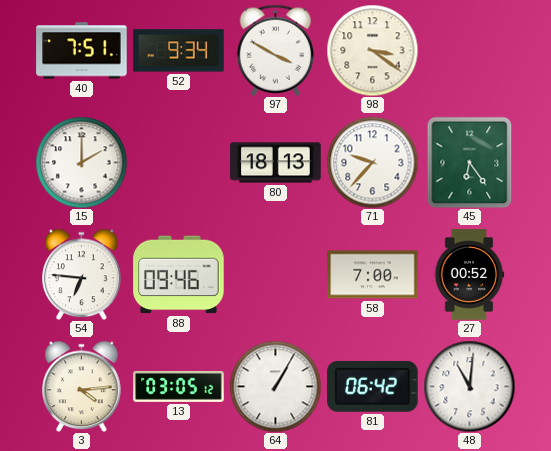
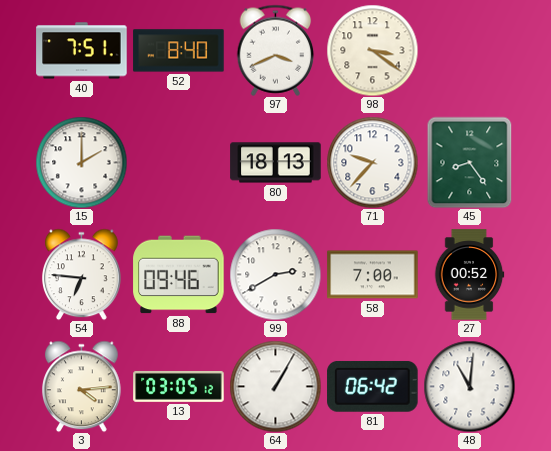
52: 9:34 -> 8:40 (179, 51)
97: 3:50 -> 3:41 (276, 50)
45: 6:24 -> 8:24 (470, 162)
99: none -> 2:40 (275, 274)
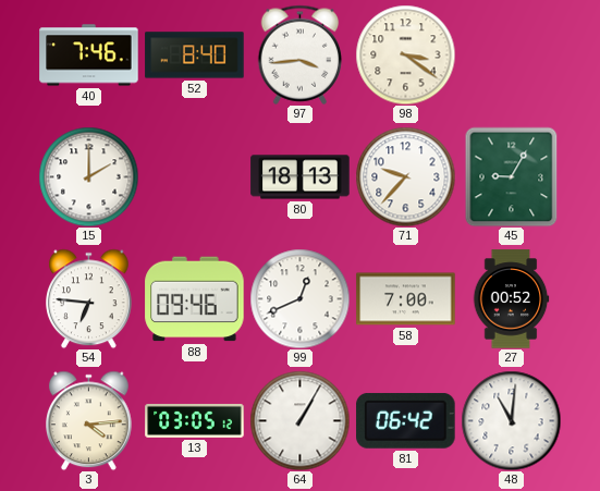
40: 7:51 -> 7:46 (89, 56)
97: 3:41 -> 3:44 (301, 54)
45: 8:24 -> 9:05 (512, 176)
99: 2:40 -> 12:41 (299, 298)
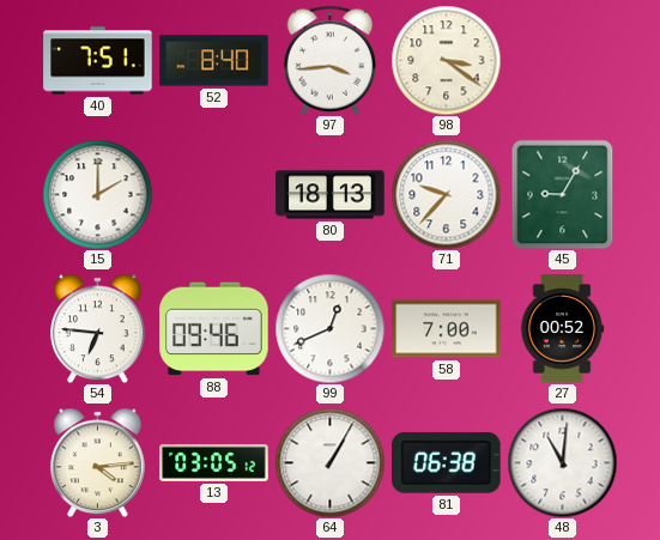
40: 7:46 -> 7:51 (98, 61)
81: 06:42 -> 06:38 (447, 463)
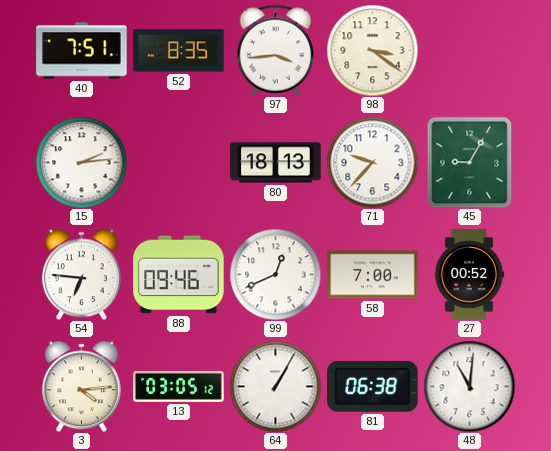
52: 8:40 -> 8:35 (179, 51)
15: 2:00 -> 2:14 (81, 162)
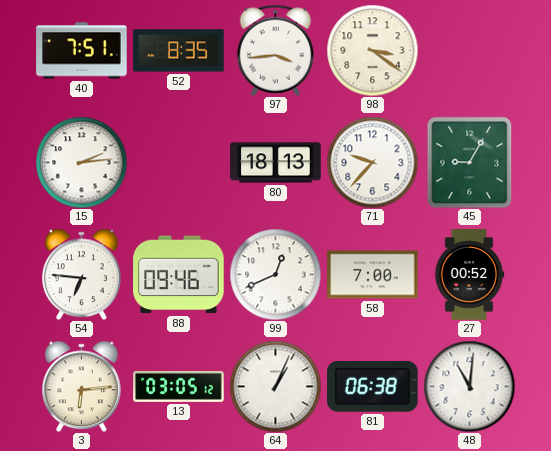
3: 4:14 -> 6:14 (82, 386)
64: 1:05 -> 1:04 (275, 386)
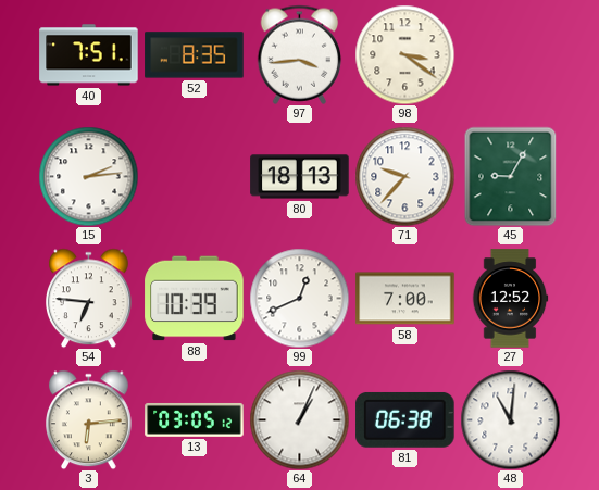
88: 09:46 -> 10:39 (195, 299)
27: 00:52 -> 12:52 (510, 299)
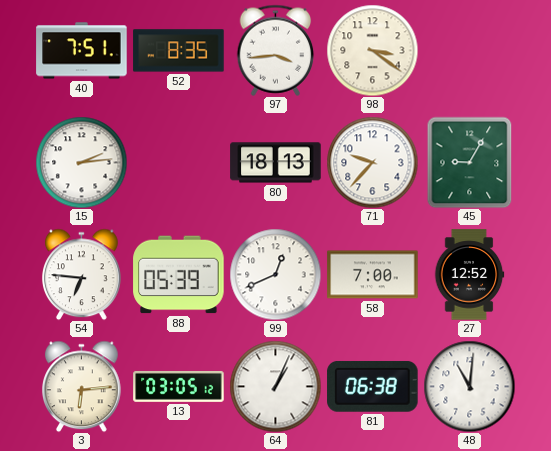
88: 10:39 -> 05:39 (179, 275)
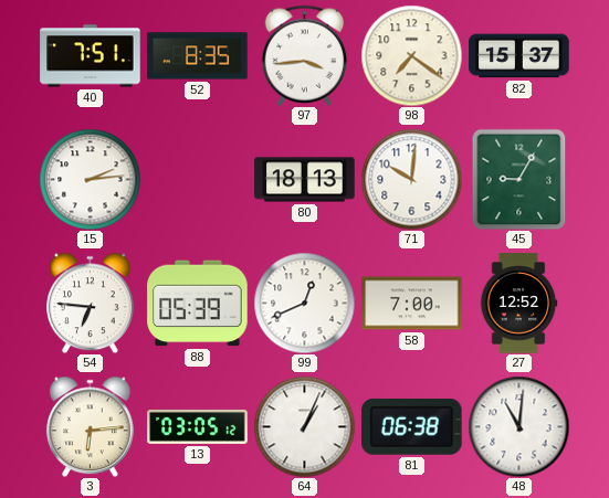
98: 3:21 -> 7:21 (411, 55)
82: none -> 15:37 (519, 56)
71: 9:37 -> 10:01 (411, 179)
